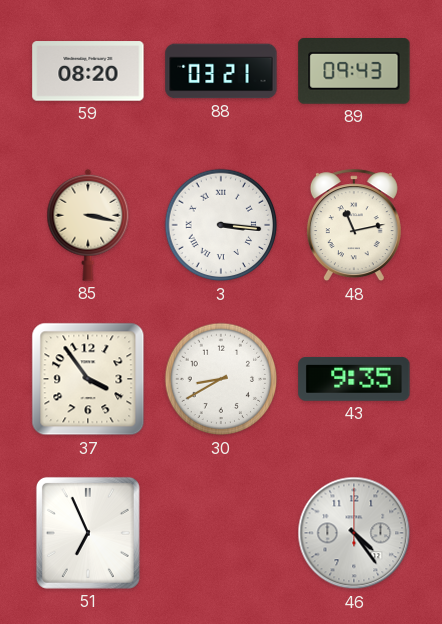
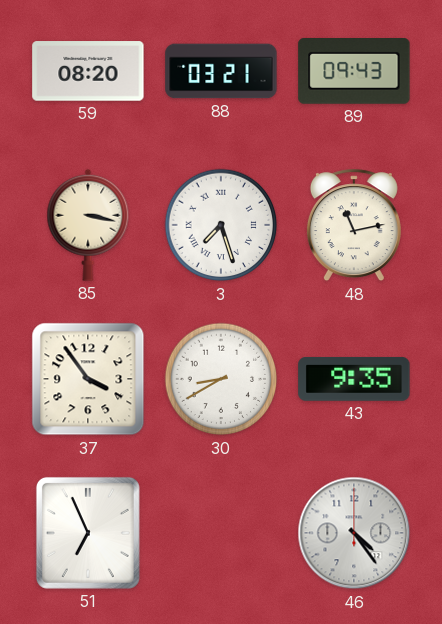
3: 3:16 -> 7:27 (221, 225)
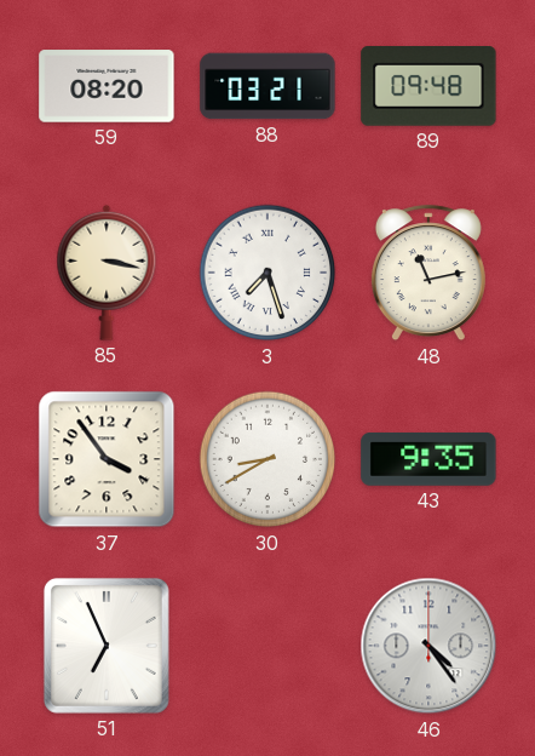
89: 09:43 -> 09:48 (428, 87)
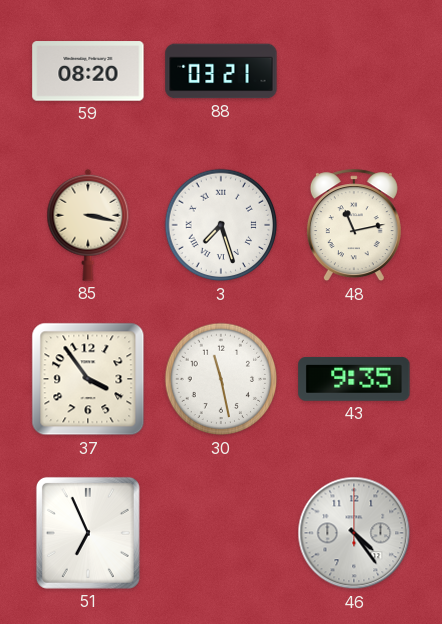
89: 09:48 -> none (428, 87)
30: 8:40 -> 11:28 (221, 379)
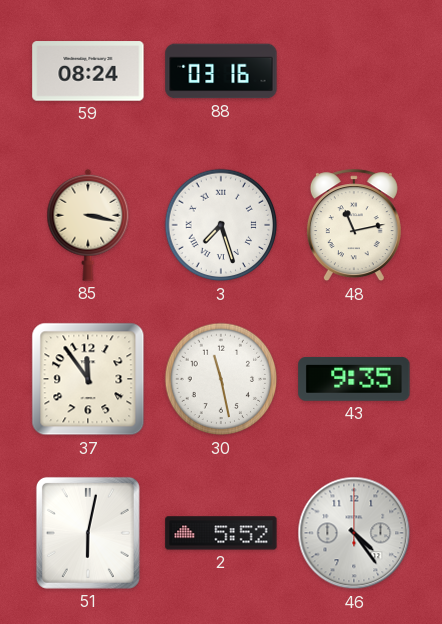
59: 08:20 -> 08:24 (88, 71)
88: 03:21 -> 03:16 (221, 71)
37: 3:54 -> 11:54 (88, 379)
51: 6:56 -> 6:02 (88, 533)
2: none -> 5:52 (221, 533)
